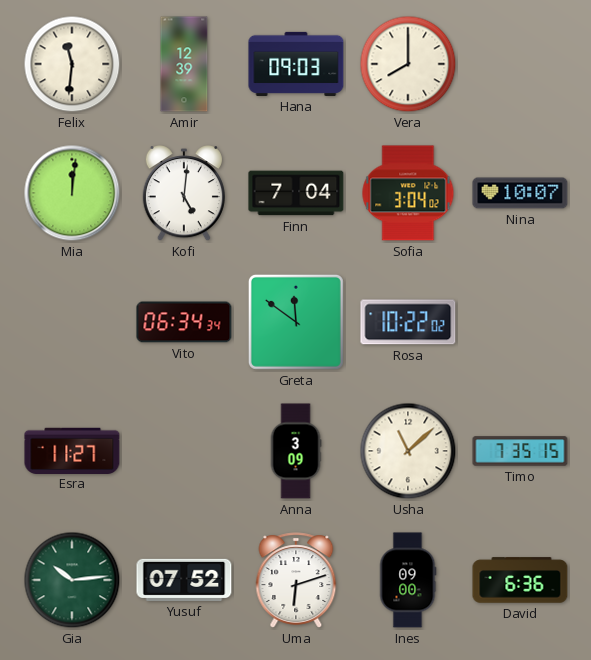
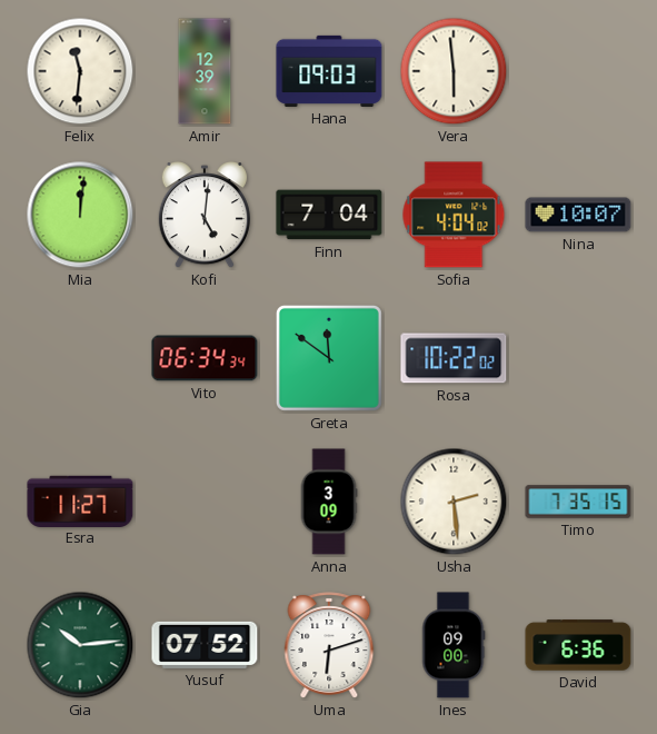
Vera: 8:00 -> 5:59 (454, 71)
Sofia: 3:04 -> 4:04 (454, 215)
Usha: 11:08 -> 2:29 (454, 502)
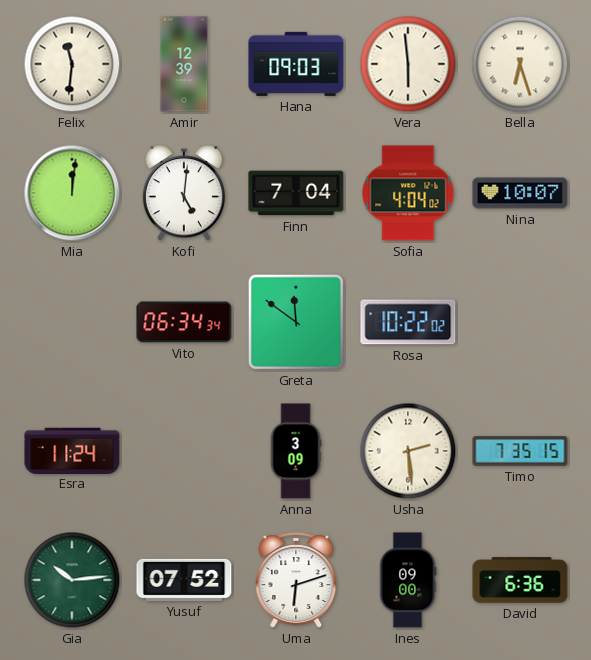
Bella: none -> 6:27 (520, 64)
Esra: 11:27 -> 11:24 (72, 450)
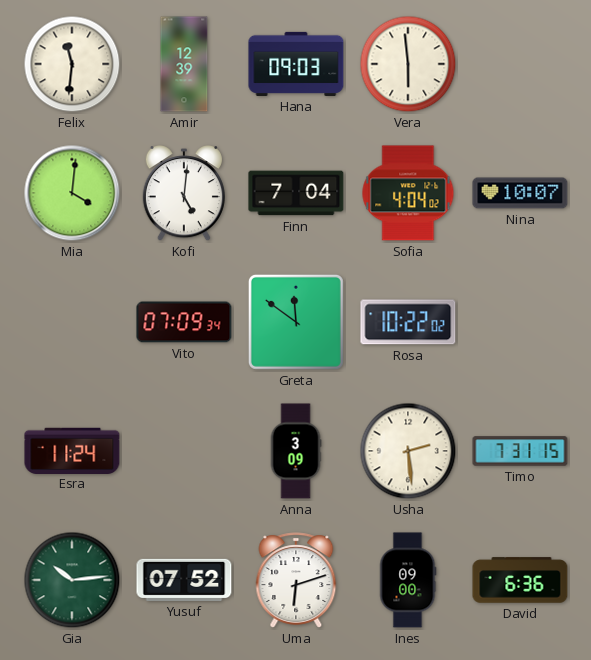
Bella: 6:27 -> none (520, 64)
Mia: 12:01 -> 4:01 (72, 193)
Vito: 06:34 -> 07:09 (184, 322)
Timo: 7:35 -> 7:31 (520, 451)
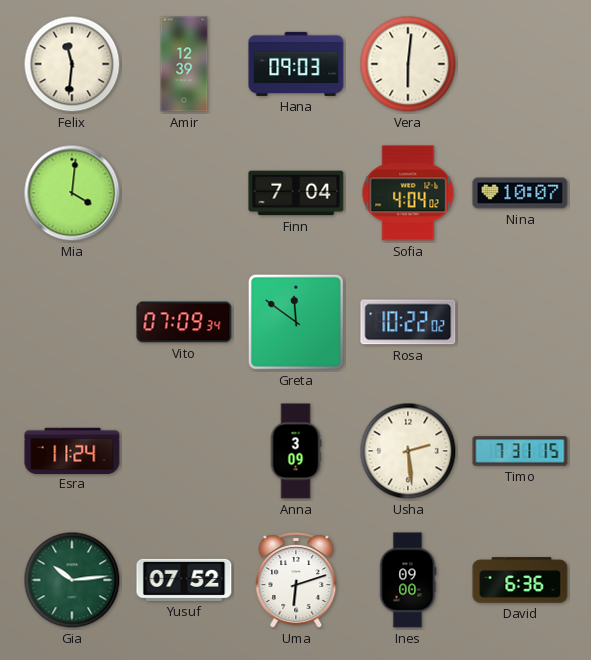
Vera: 5:59 -> 6:01 (408, 64)
Kofi: 5:01 -> none (184, 194)
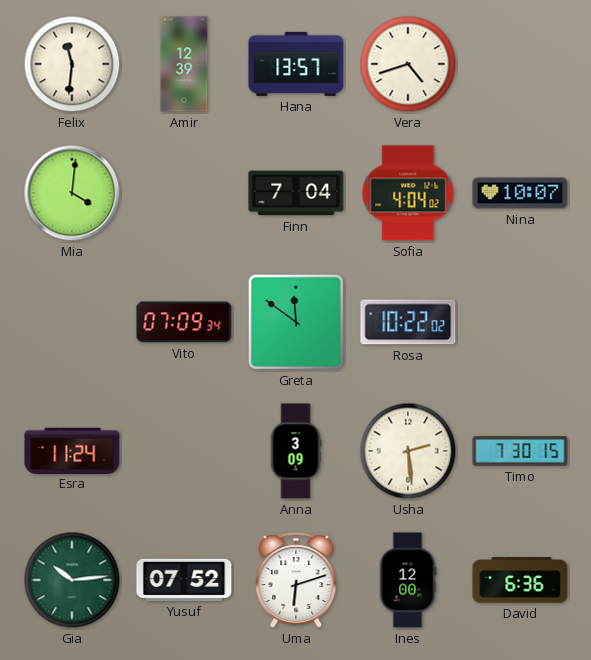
Hana: 09:03 -> 13:57 (296, 64)
Vera: 6:01 -> 4:42 (408, 64)
Timo: 7:31 -> 7:30 (520, 451)
Ines: 09:00 -> 12:00 (408, 580)
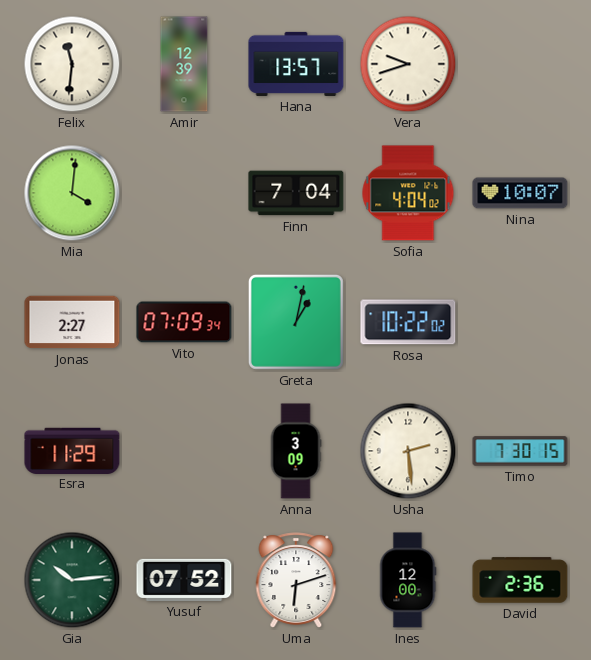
Vera: 4:42 -> 9:42 (408, 64)
Jonas: none -> 2:27 (72, 322)
Greta: 11:51 -> 1:02 (296, 322)
Esra: 11:24 -> 11:29 (72, 450)
David: 6:36 -> 2:36 (520, 580)
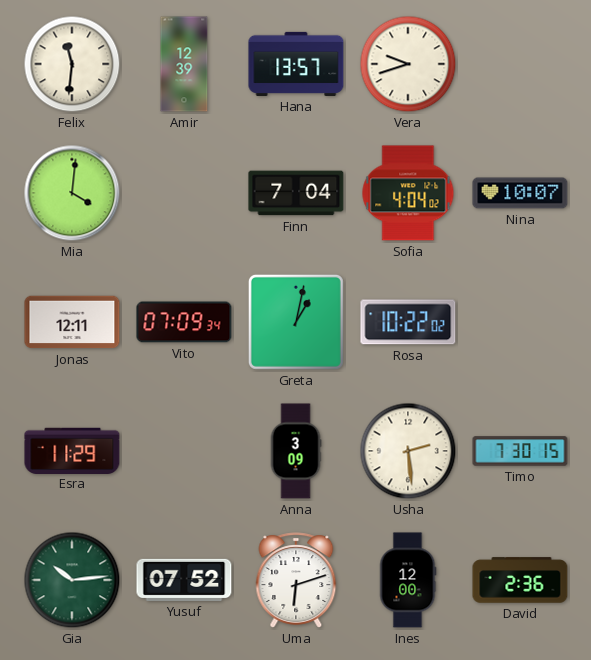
Jonas: 2:27 -> 12:11 (72, 322)
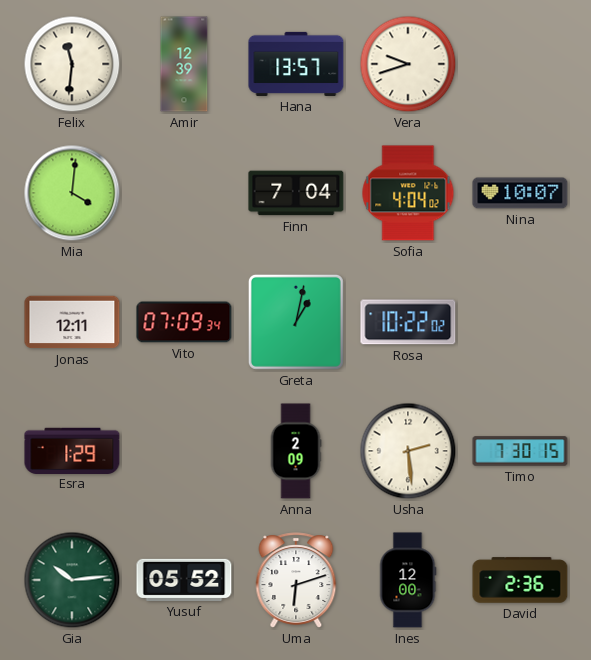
Esra: 11:29 -> 1:29 (72, 450)
Anna: 3:09 -> 2:09 (296, 451)
Yusuf: 07:52 -> 05:52 (184, 580)
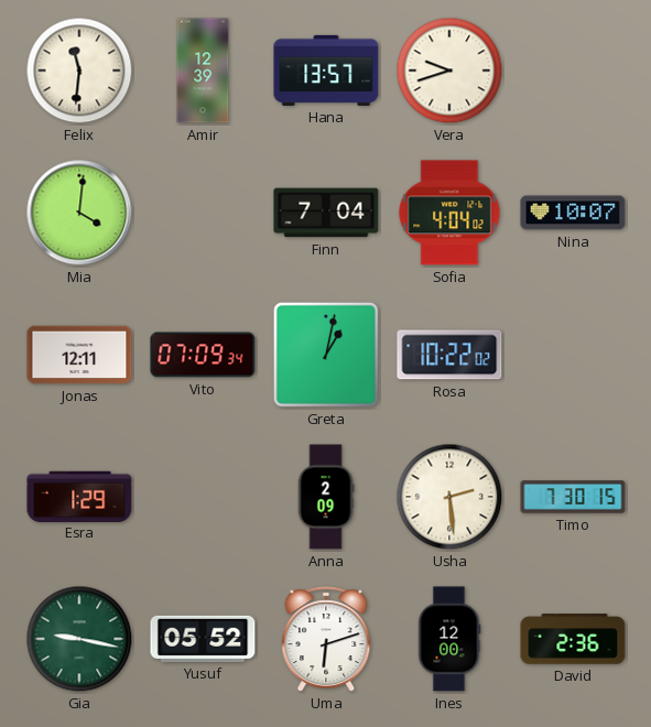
Gia: 10:14 -> 9:17 (79, 639)
